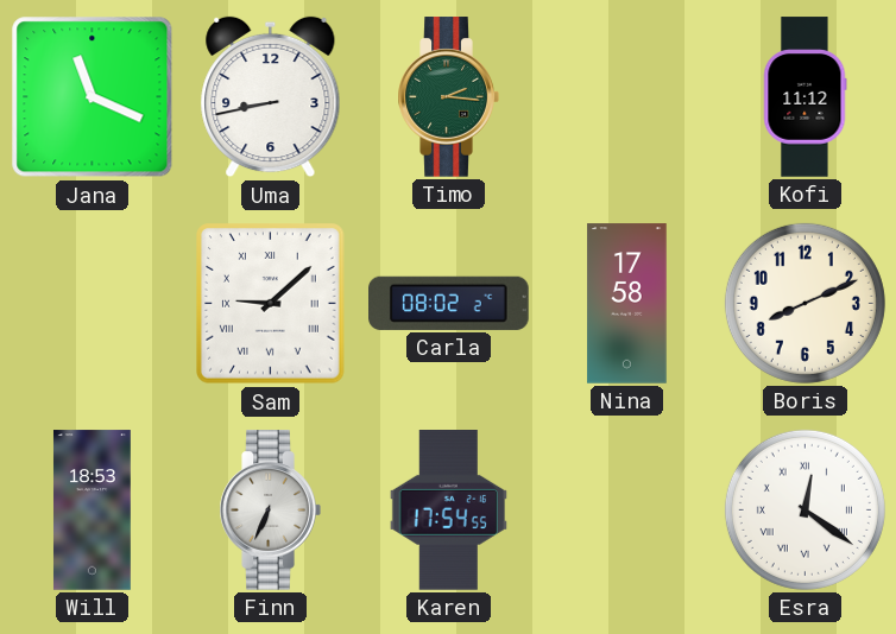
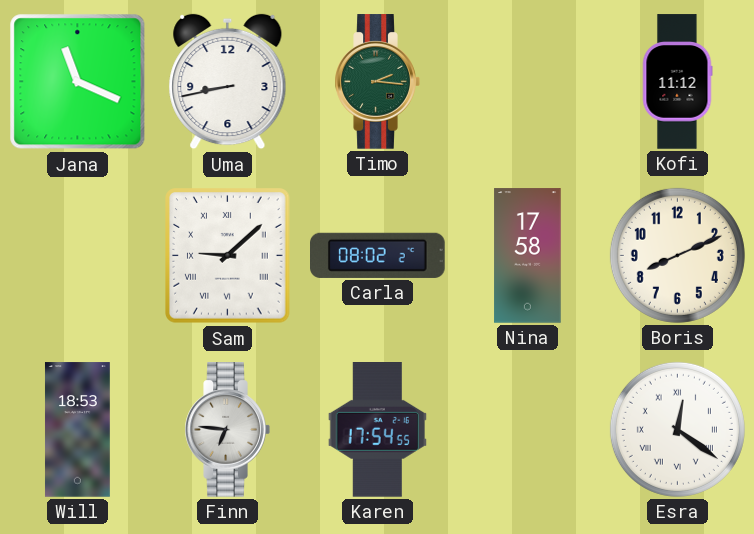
Finn: 6:34 -> 6:46 (227, 430)
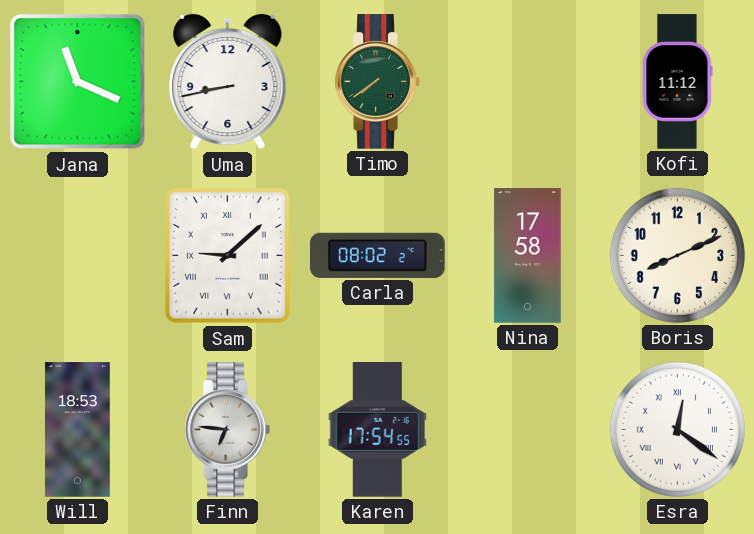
Timo: 2:16 -> 7:39 (377, 82)
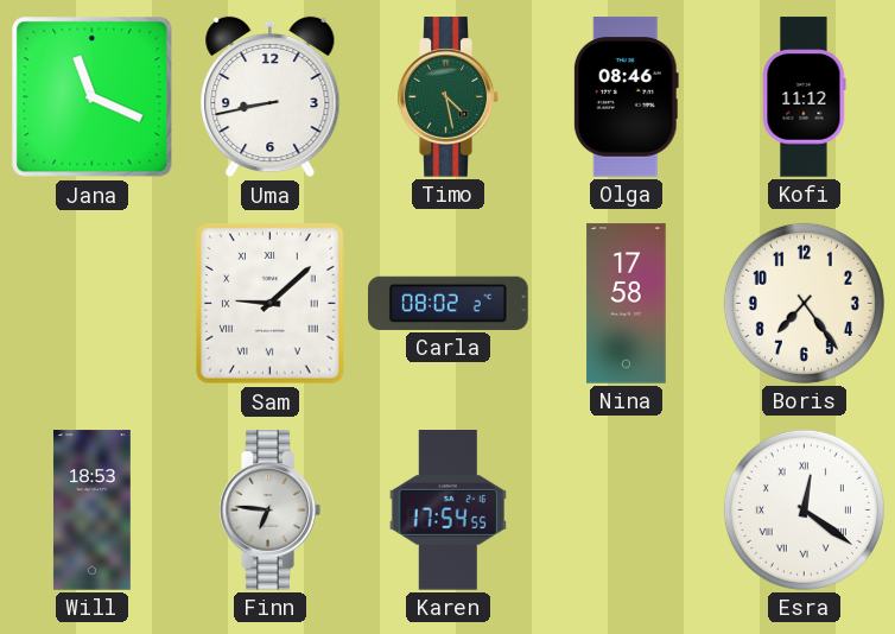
Timo: 7:39 -> 4:28 (448, 97)
Olga: none -> 08:46 (626, 97)
Boris: 8:11 -> 7:24 (804, 303)
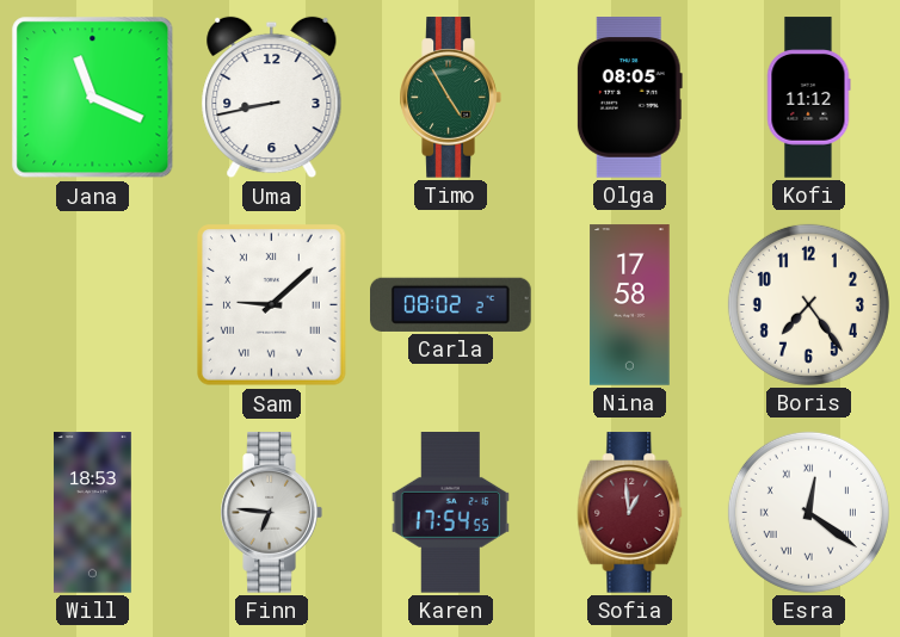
Timo: 4:28 -> 4:55 (450, 98)
Olga: 08:46 -> 08:05 (629, 98)
Sofia: none -> 12:59 (630, 513)
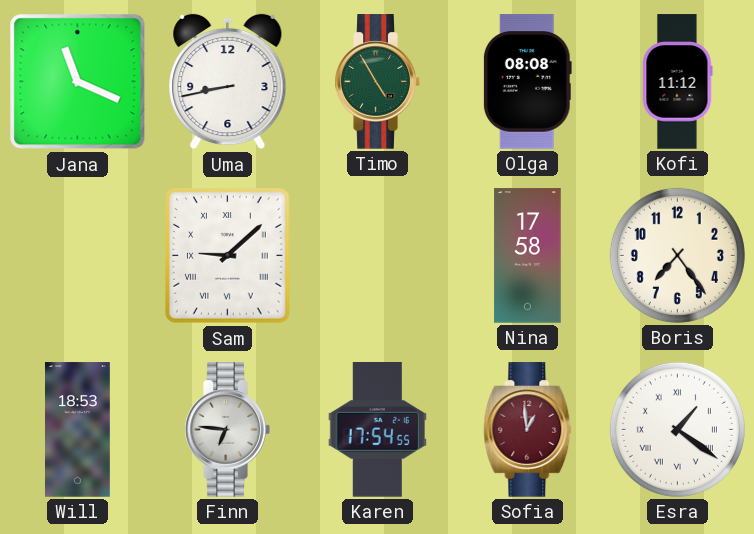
Olga: 08:05 -> 08:08 (527, 82)
Carla: 08:02 -> none (451, 304)
Esra: 12:21 -> 1:21 (677, 429)
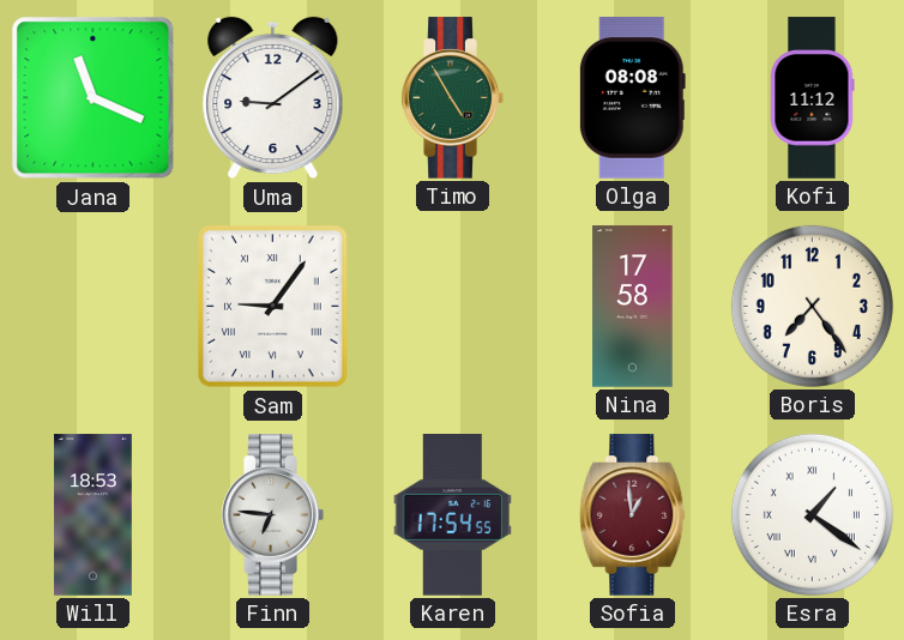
Uma: 8:43 -> 9:09 (273, 98)
Sam: 9:08 -> 9:06 (273, 307)
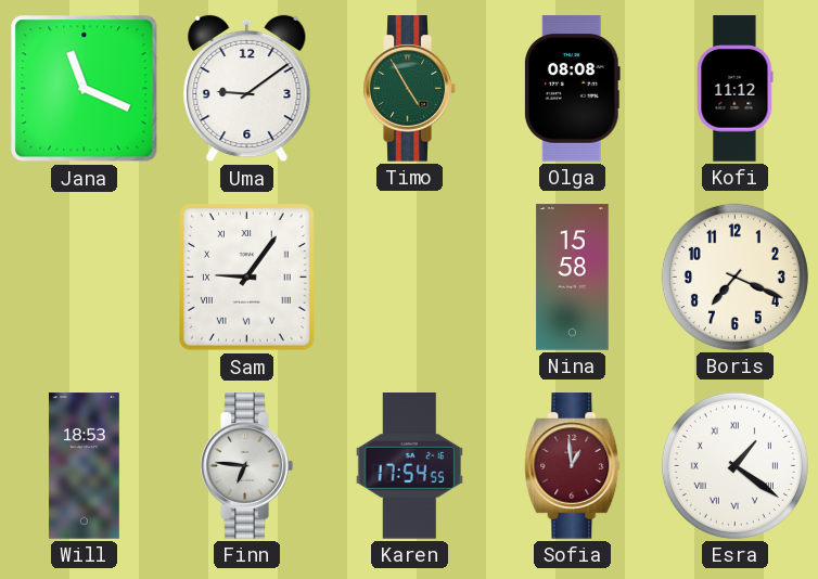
Nina: 17:58 -> 15:58 (573, 278)
Boris: 7:24 -> 7:19 (734, 276)
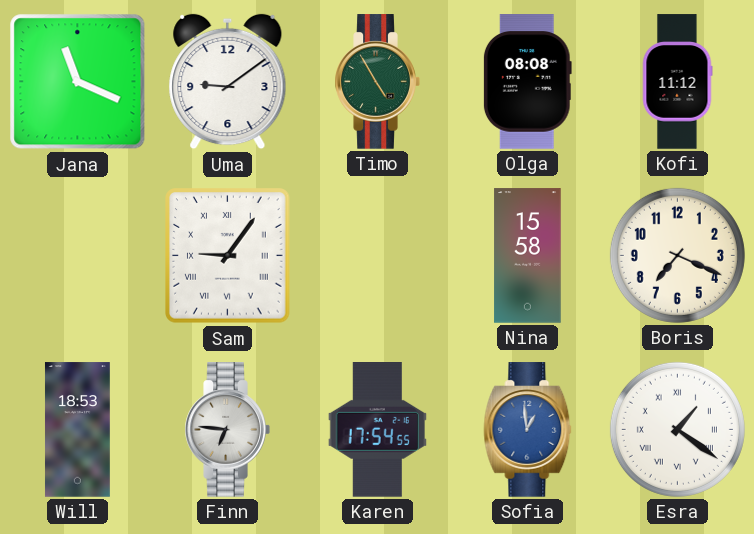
Sofia dial: burgundy -> blue (528, 430)
